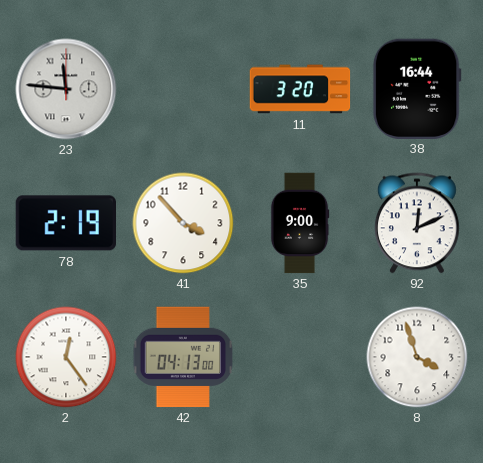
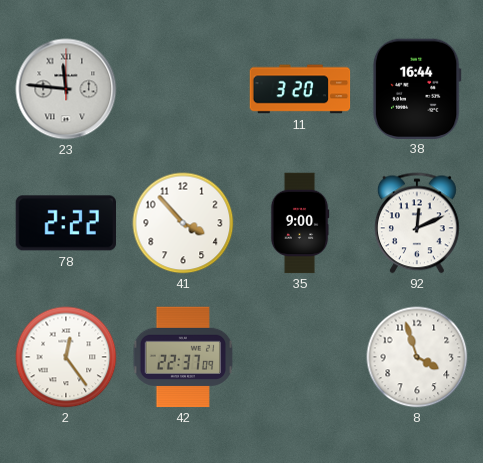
78: 2:19 -> 2:22 (65, 223)
42: 04:13 -> 22:37 (183, 357)
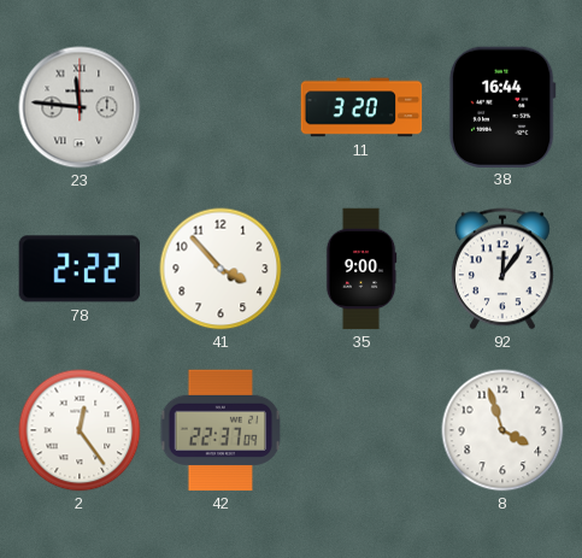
92: 12:11 -> 12:06 (502, 269)
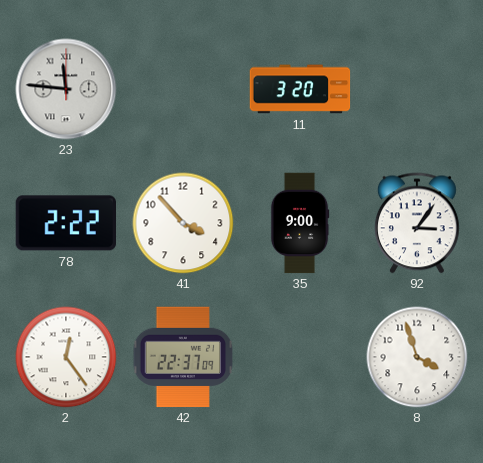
38: 16:44 -> none (502, 106)
92: 12:06 -> 3:06 (417, 223)
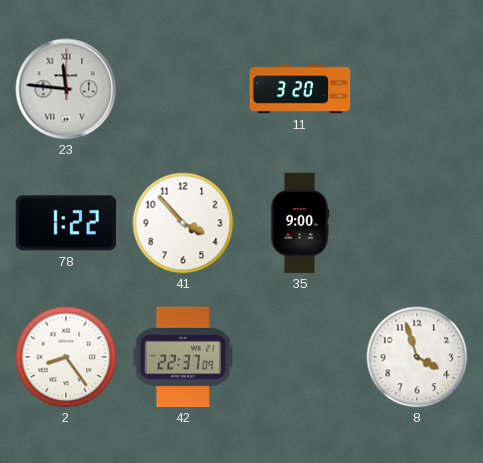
78: 2:22 -> 1:22 (65, 223)
92: 3:06 -> none (417, 223)
2: 12:24 -> 8:24 (66, 357)
